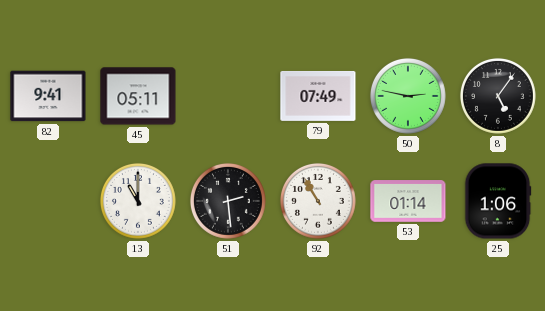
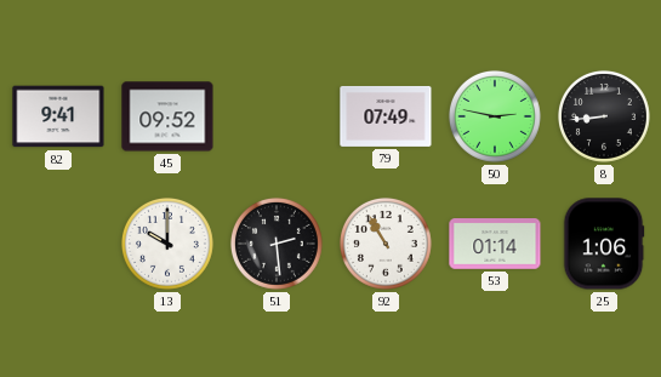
45: 05:11 -> 09:52 (167, 116)
8: 5:06 -> 8:44 (604, 116)
13: 11:00 -> 10:00 (167, 244)
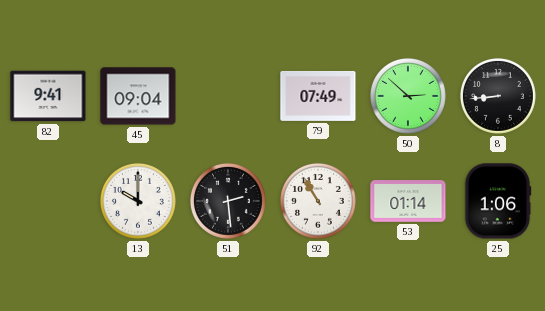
45: 09:52 -> 09:04 (138, 96)
50: 2:47 -> 2:52 (408, 96)
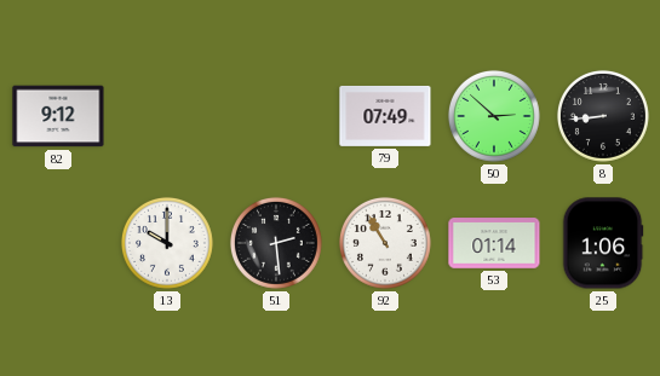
82: 9:41 -> 9:12 (58, 116)
45: 09:04 -> none (138, 96)
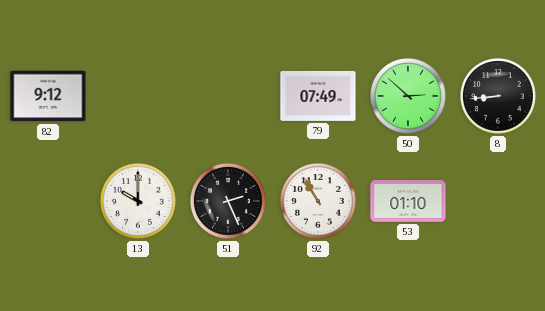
51: 2:29 -> 2:26 (228, 201)
53: 01:14 -> 01:10 (408, 201)
25: 1:06 -> none (603, 243)
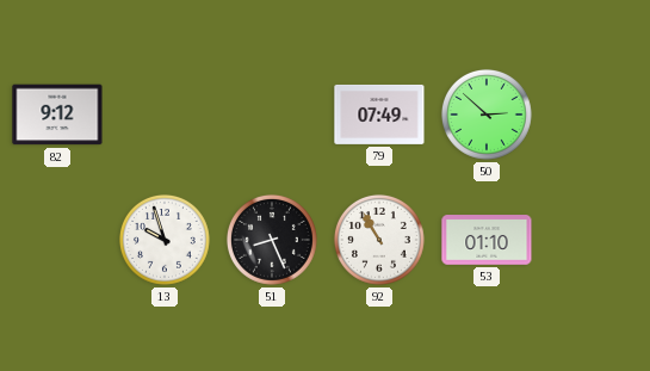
8: 8:44 -> none (498, 96)
13: 10:00 -> 9:57 (165, 240)
51: 2:26 -> 8:26 (272, 240)
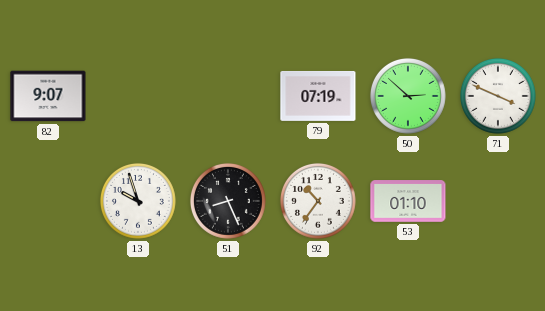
82: 9:12 -> 9:07 (48, 96)
79: 07:49 -> 07:19 (318, 96)
71: none -> 3:49 (498, 96)
92: 10:55 -> 10:36 (318, 201)
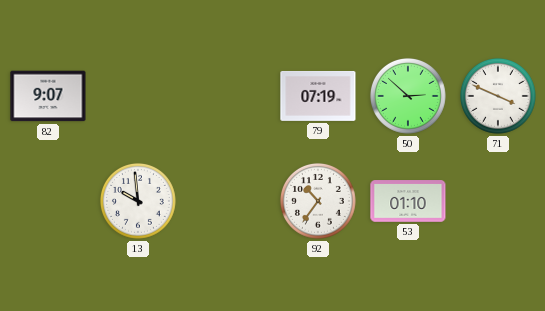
13: 9:57 -> 9:59 (138, 201)
51: 8:26 -> none (228, 201)
